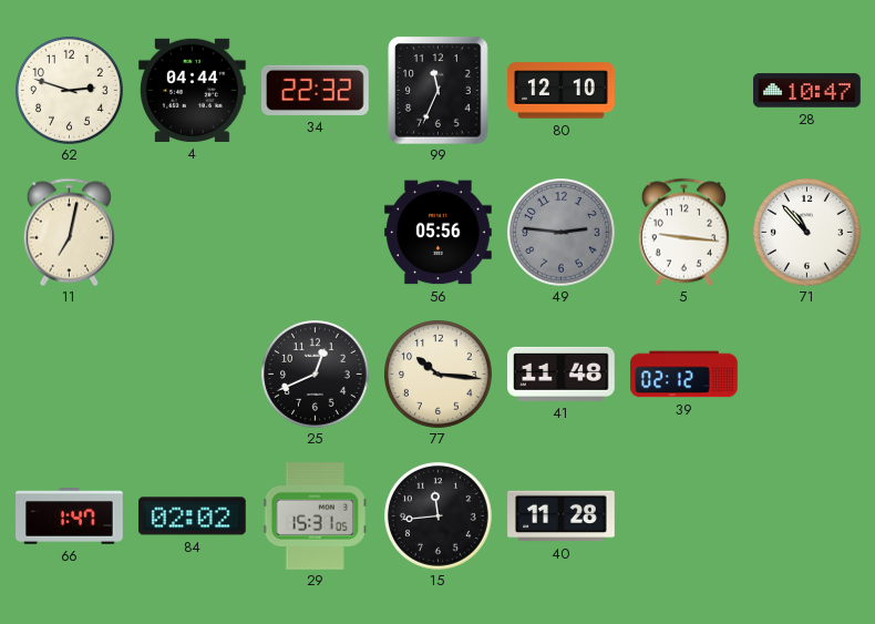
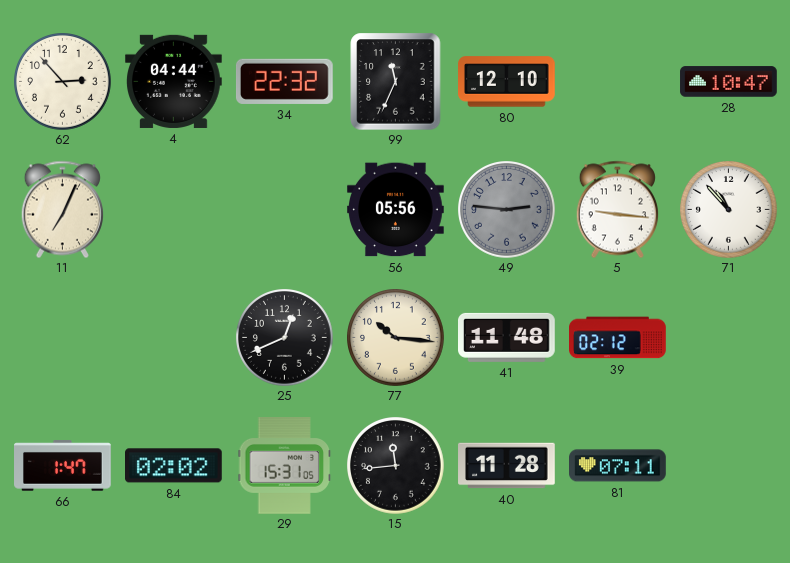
62: 2:48 -> 2:53 (63, 82)
11: 7:02 -> 7:04 (62, 209)
81: none -> 07:11 (618, 466)
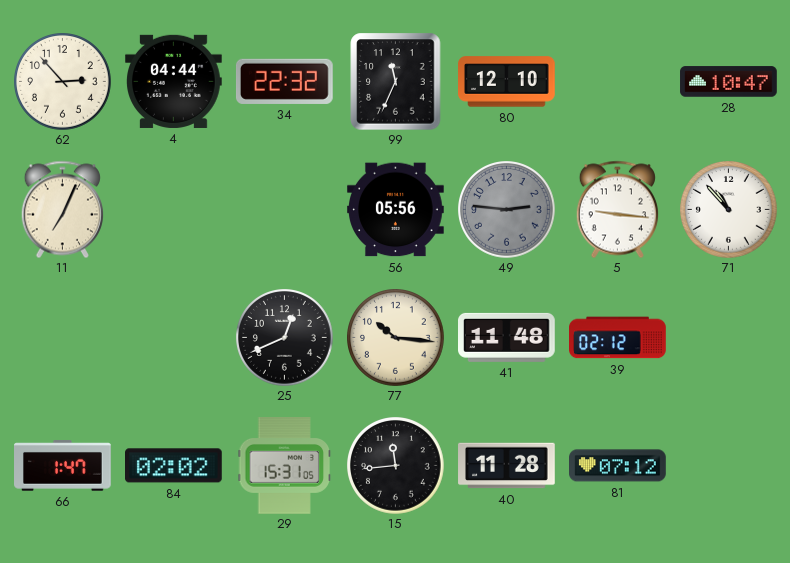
81: 07:11 -> 07:12 (618, 466)
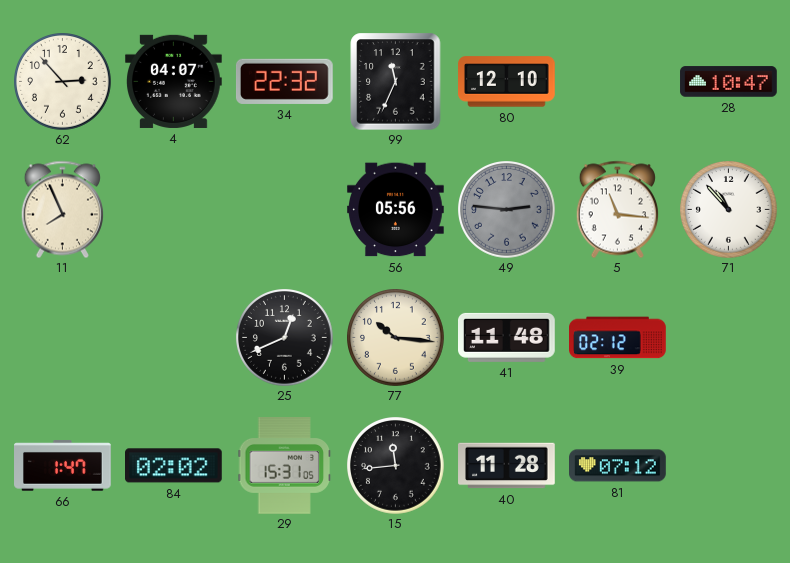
4: 04:44 -> 04:07 (174, 81)
11: 7:04 -> 7:56 (62, 209)
5: 9:16 -> 11:16 (617, 209)
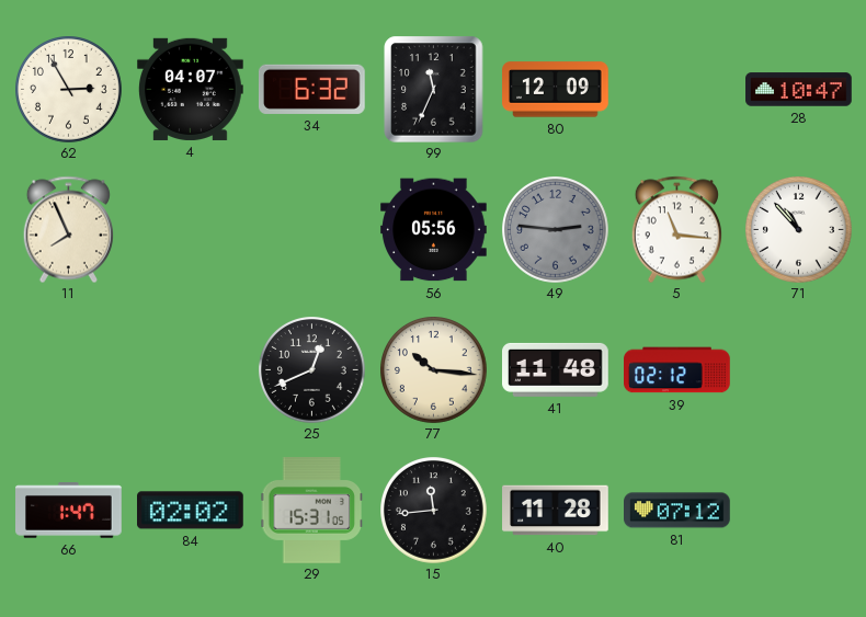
62: 2:53 -> 2:55 (69, 90)
34: 22:32 -> 6:32 (311, 89)
80: 12:10 -> 12:09 (556, 90)
